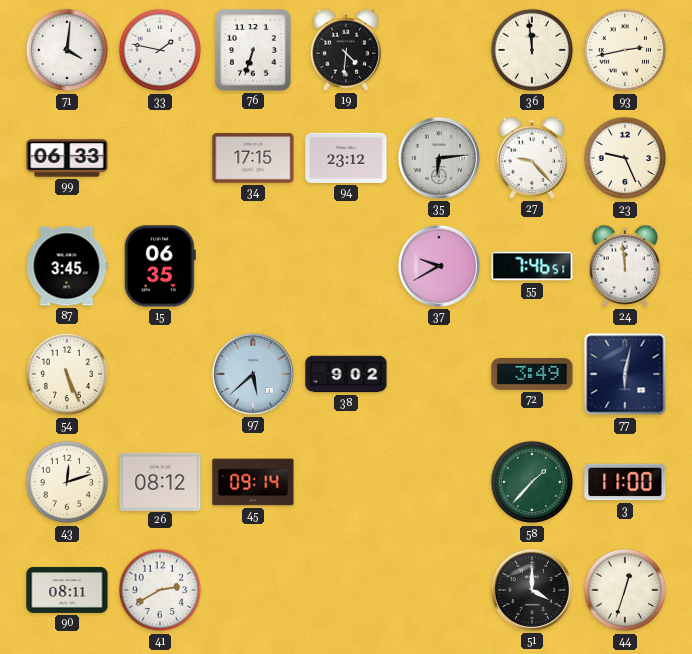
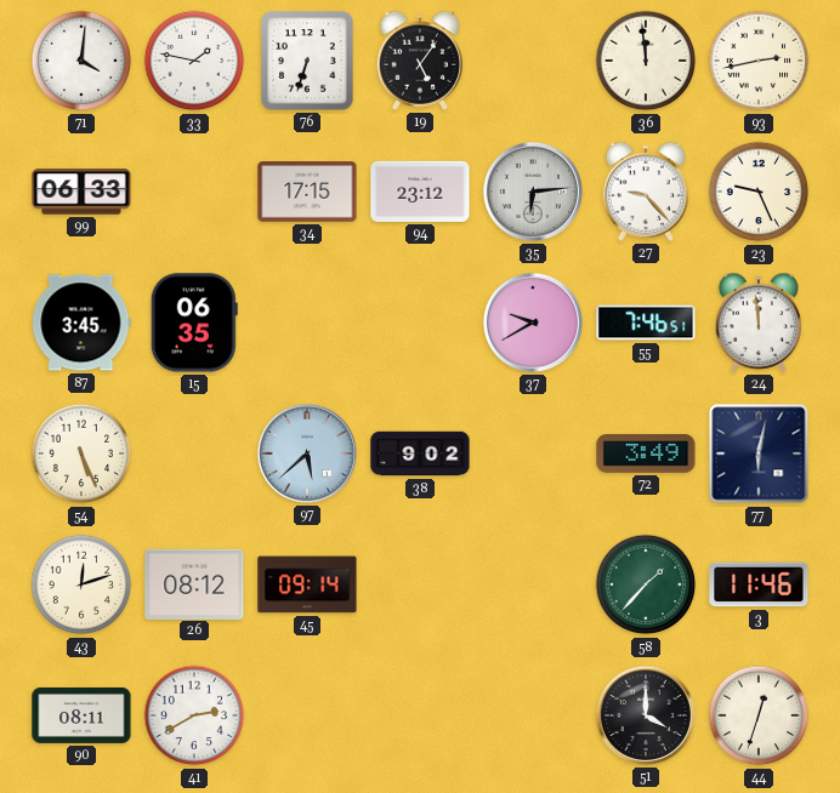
19: 4:31 -> 5:06 (420, 61)
3: 11:00 -> 11:46 (759, 584)
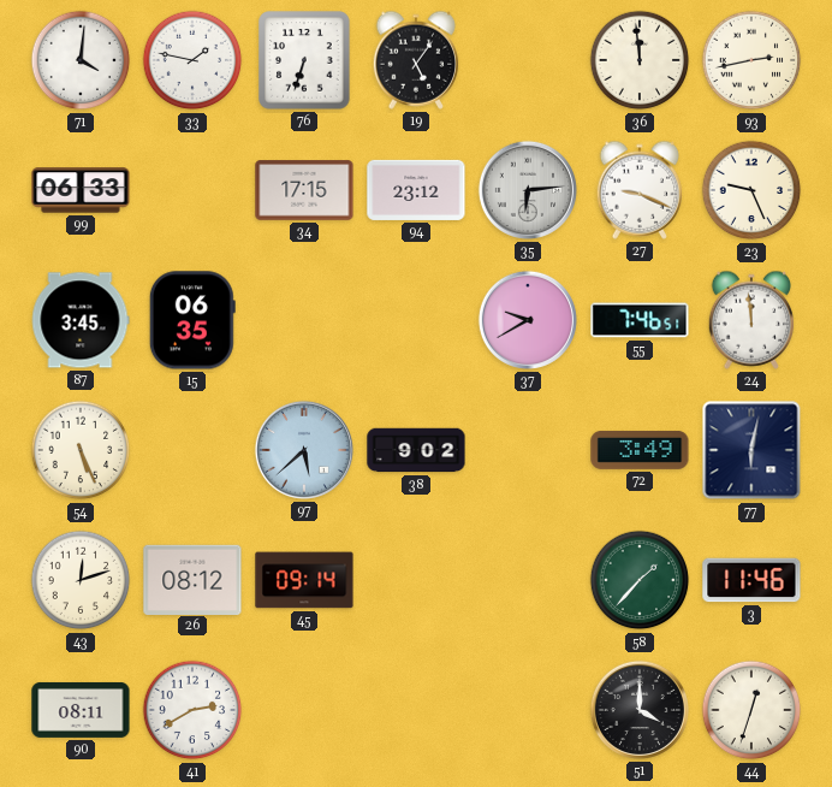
27: 9:23 -> 9:19 (640, 190)
